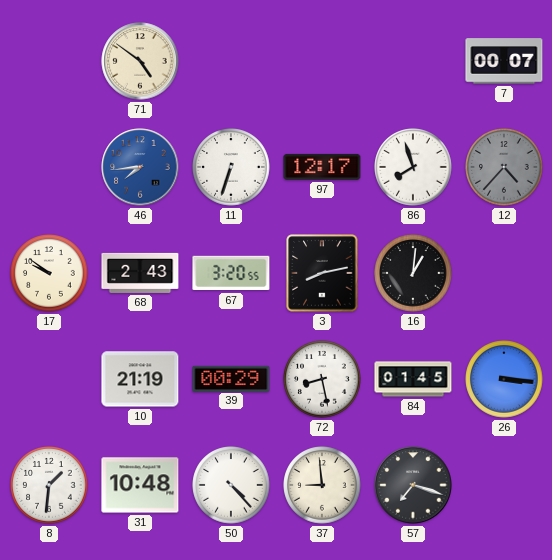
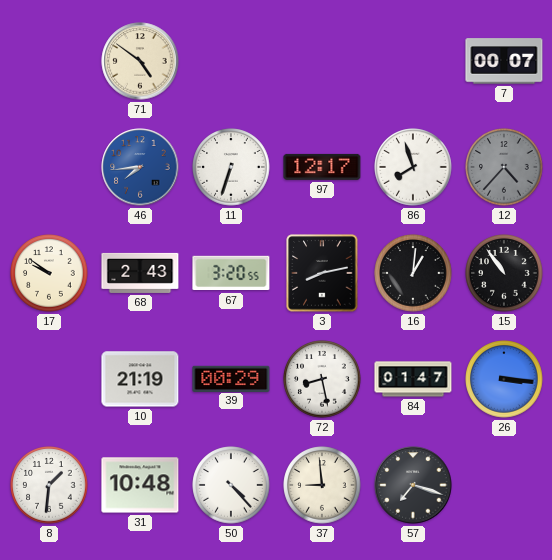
15: none -> 10:54 (504, 273)
84: 01:45 -> 01:47 (413, 379)
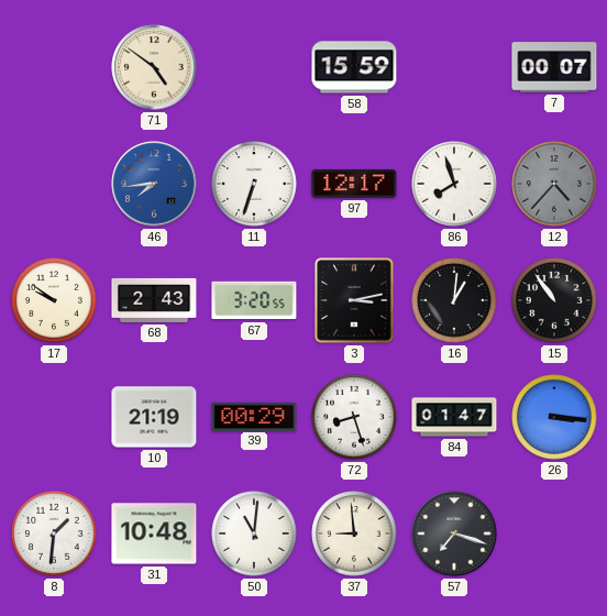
58: none -> 15:59 (354, 67)
3: 8:13 -> 3:13 (354, 300)
72: 8:28 -> 8:27 (354, 417)
50: 4:23 -> 11:01 (254, 533)
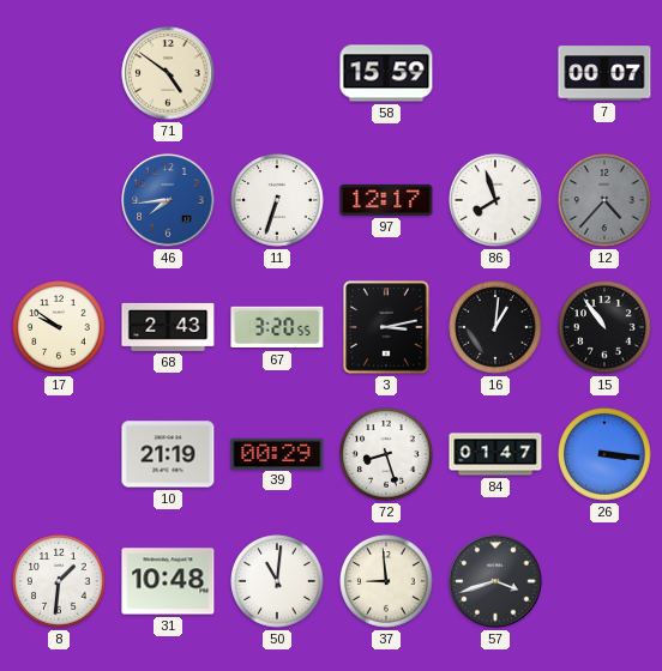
57: 7:18 -> 3:42 (495, 581)
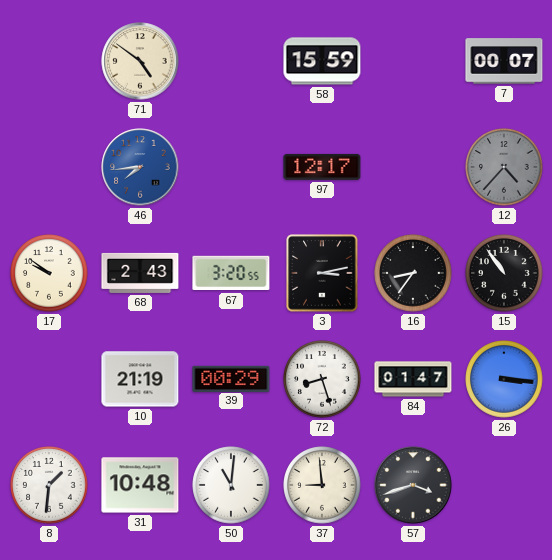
11: 6:33 -> none (277, 200)
86: 7:57 -> none (495, 200)
16: 1:01 -> 8:36 (413, 273)
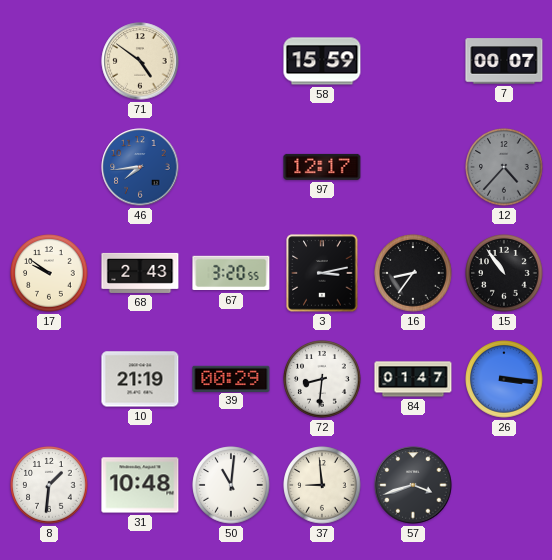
72: 8:27 -> 8:31 (322, 379)
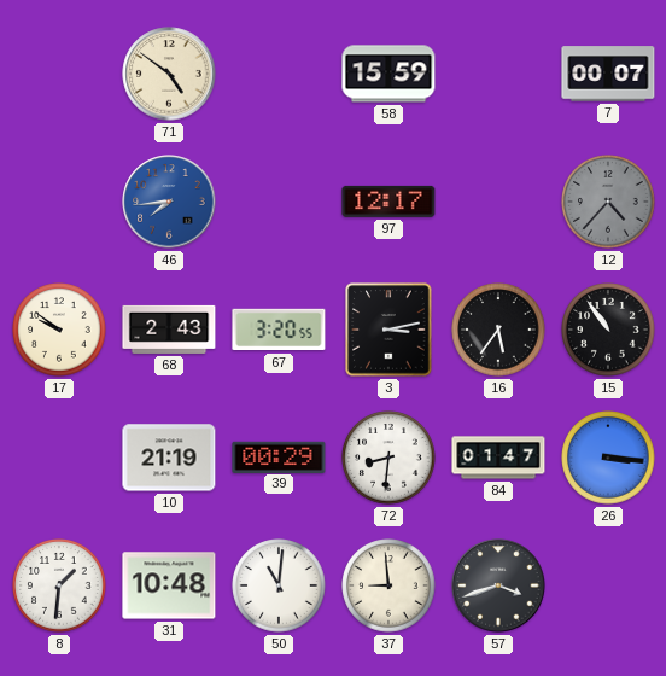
16: 8:36 -> 5:36 (498, 330)
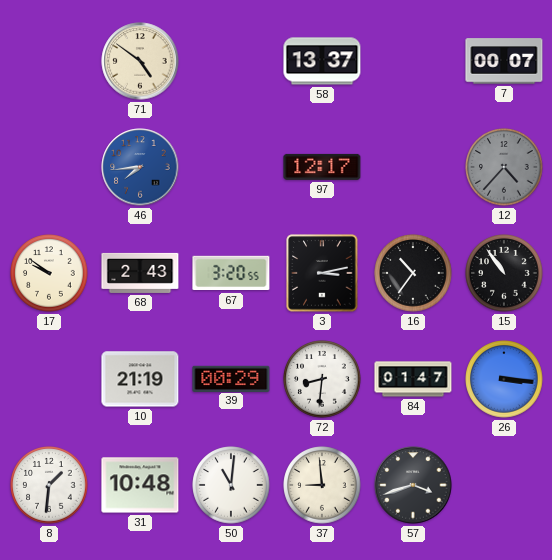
58: 15:59 -> 13:37 (322, 61)
16: 5:36 -> 10:36 (413, 273)
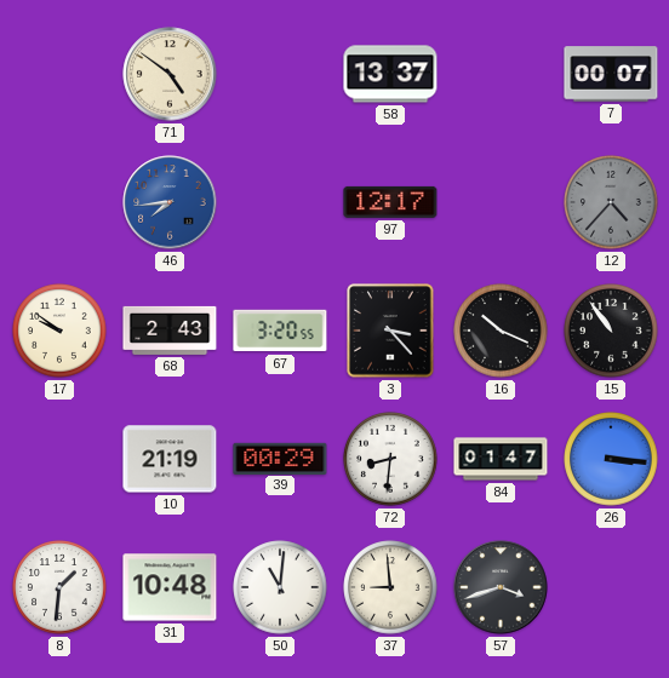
3: 3:13 -> 3:23 (390, 331)
16: 10:36 -> 10:19 (501, 331)
